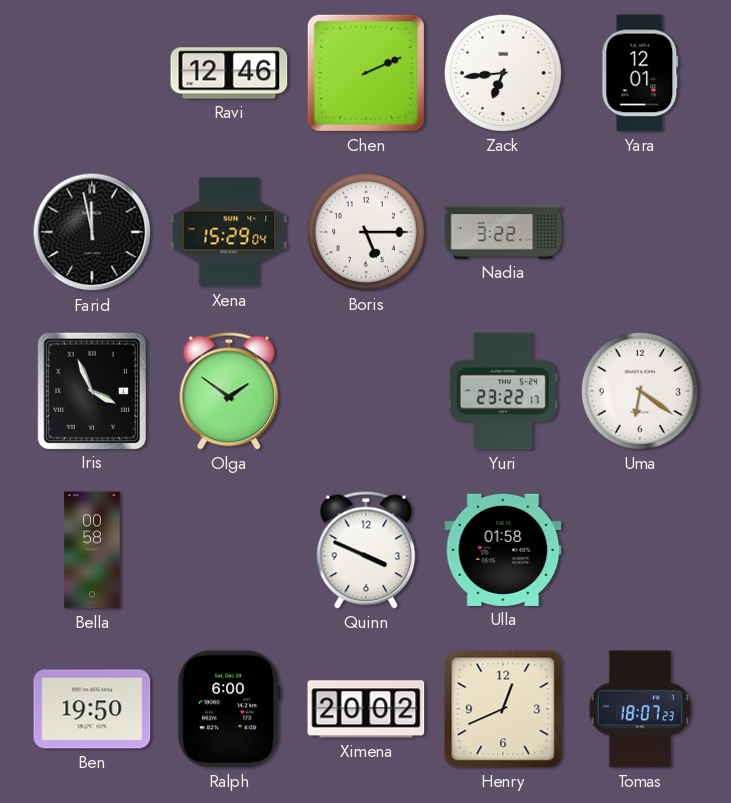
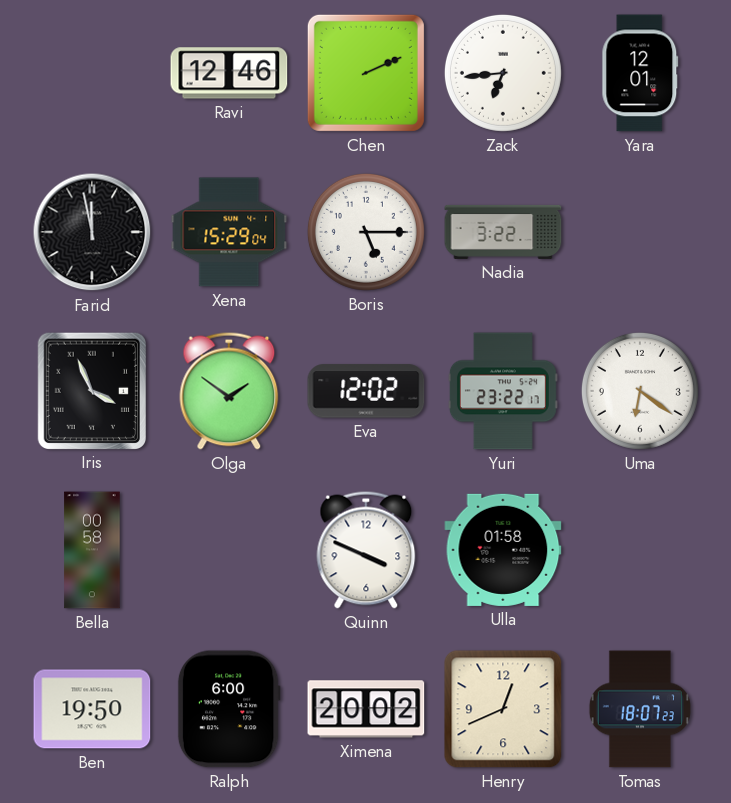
Eva: none -> 12:02 (366, 391)
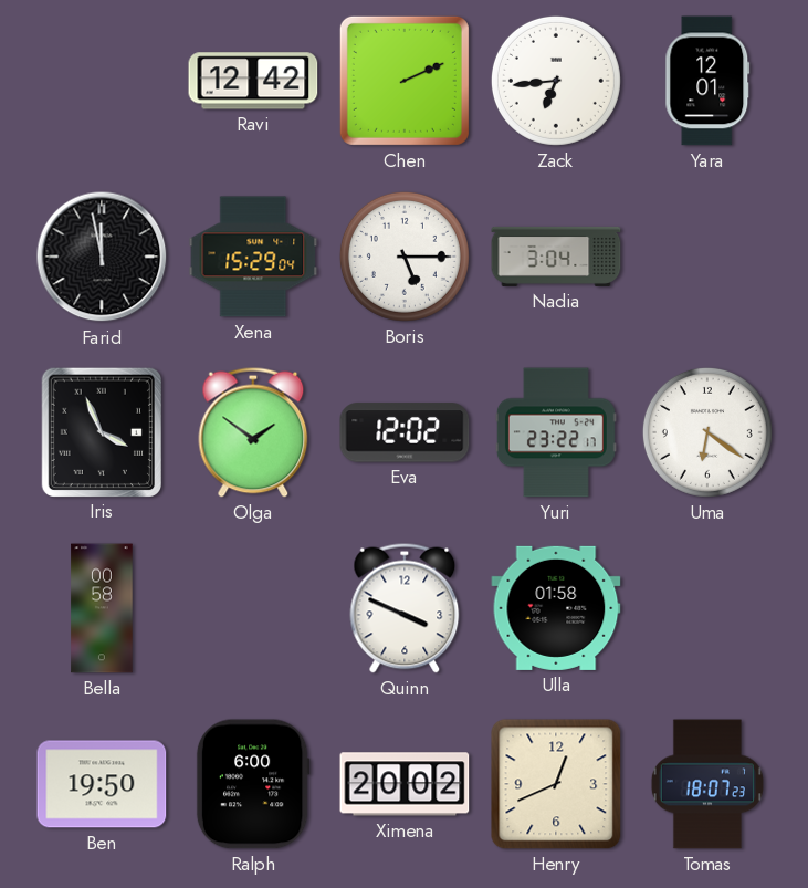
Ravi: 12:46 -> 12:42 (253, 81)
Nadia: 3:22 -> 3:04 (556, 257)
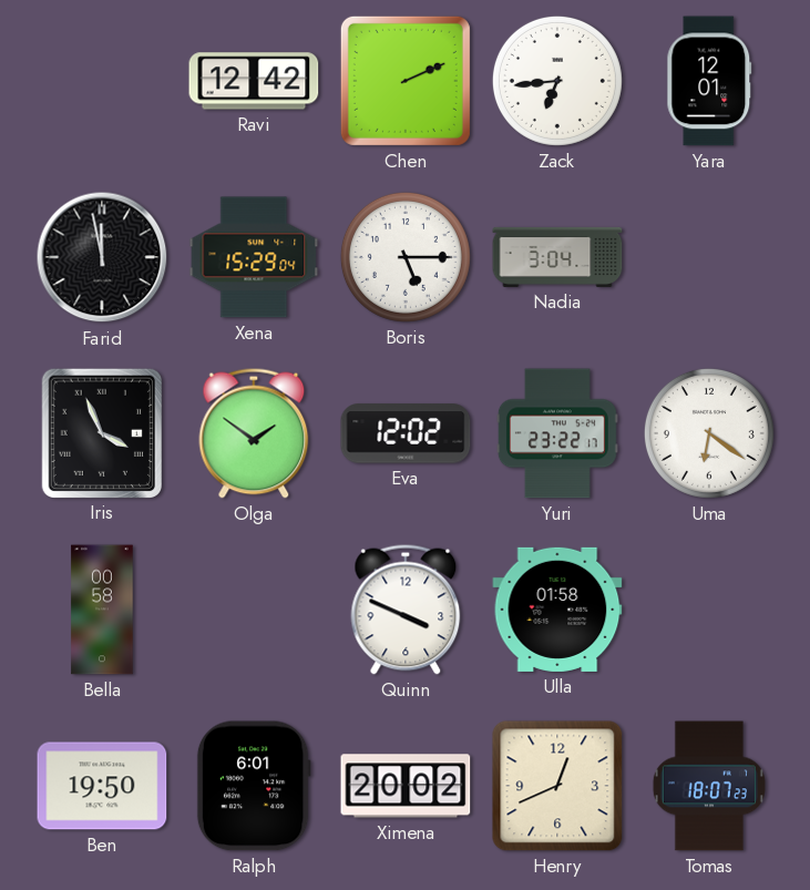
Ralph: 6:00 -> 6:01 (254, 786)
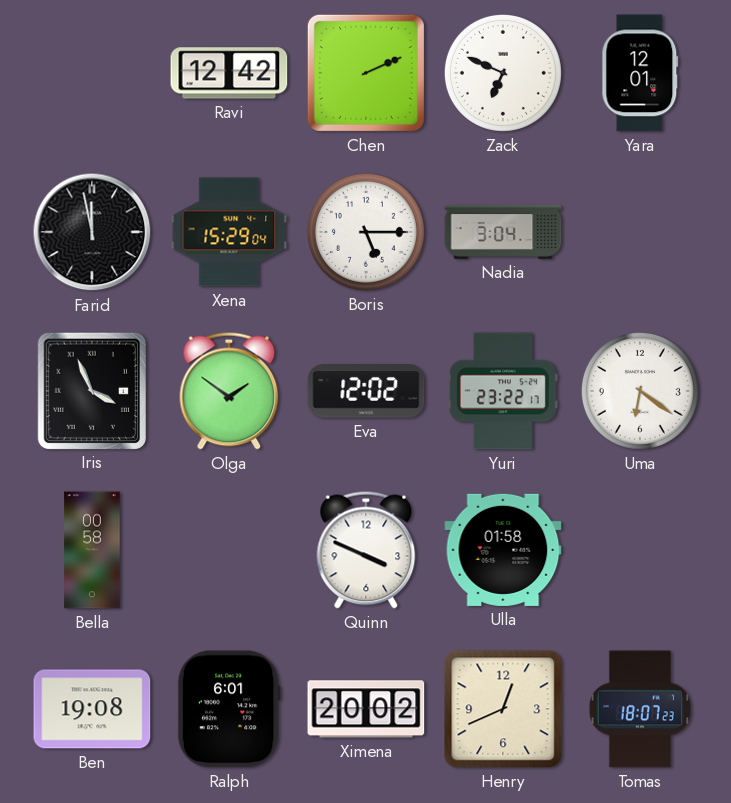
Zack: 6:44 -> 6:49 (503, 73)
Ben: 19:50 -> 19:08 (92, 709)
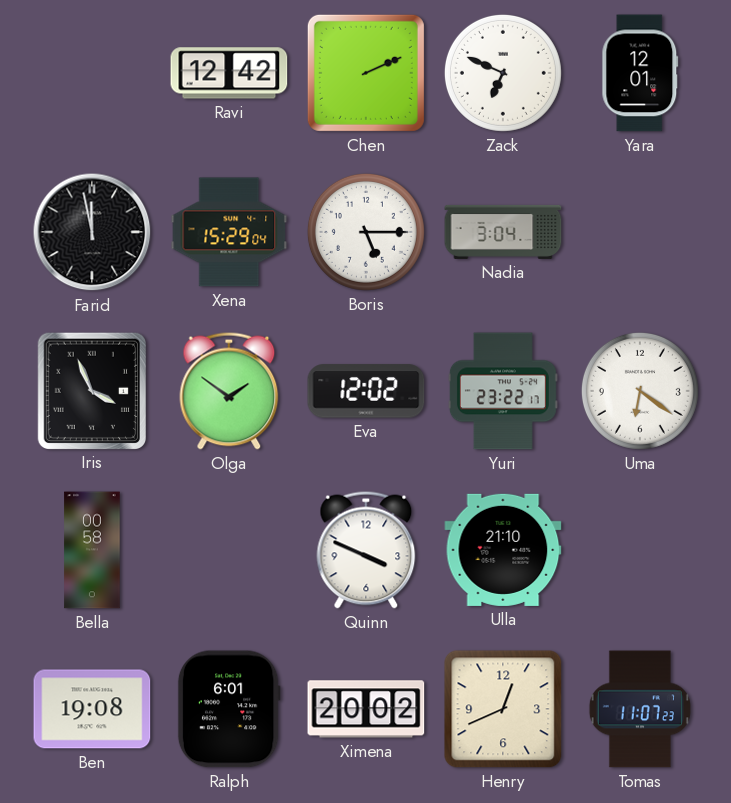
Ulla: 01:58 -> 21:10 (503, 550)
Tomas: 18:07 -> 11:07 (640, 709)
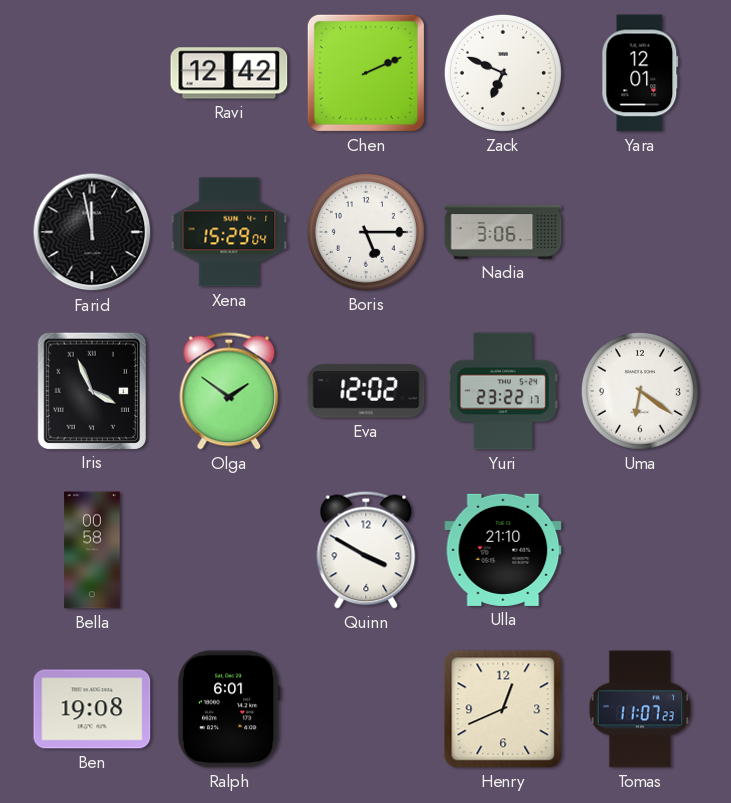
Nadia: 3:04 -> 3:06 (503, 232)
Quinn: 3:49 -> 3:50 (366, 550)
Ximena: 20:02 -> none (366, 709)
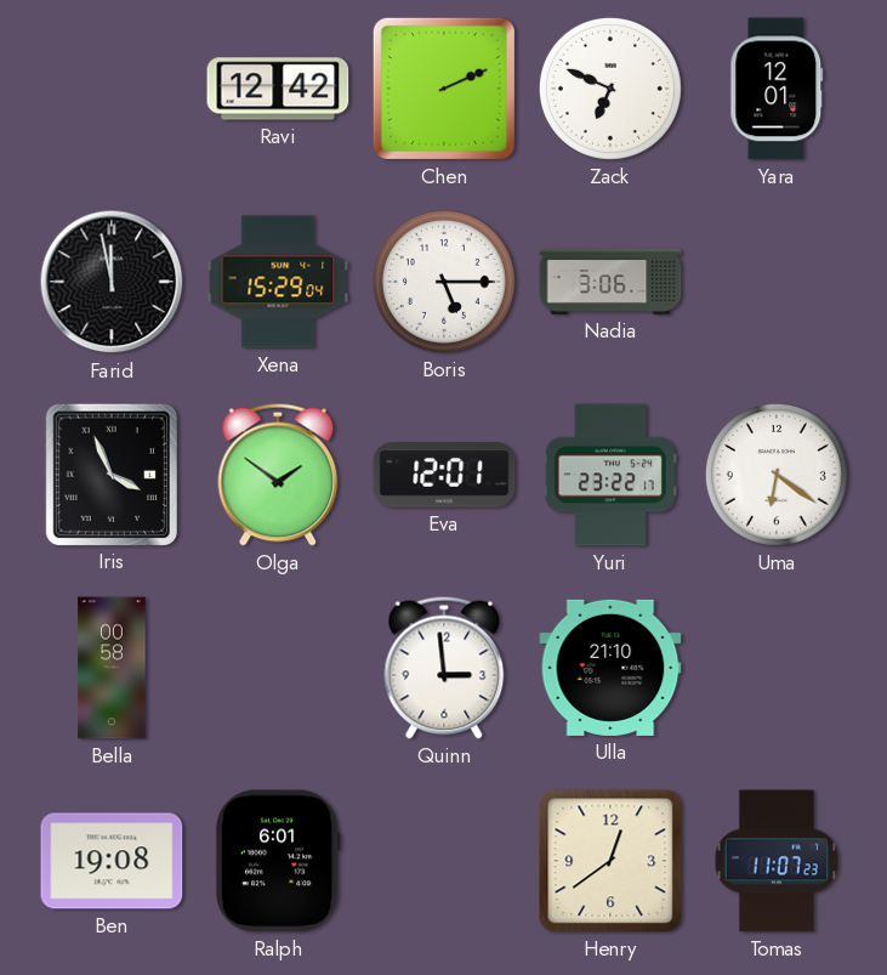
Eva: 12:02 -> 12:01 (444, 475)
Quinn: 3:50 -> 2:59 (444, 668)
Henry: 12:41 -> 12:39 (610, 861)
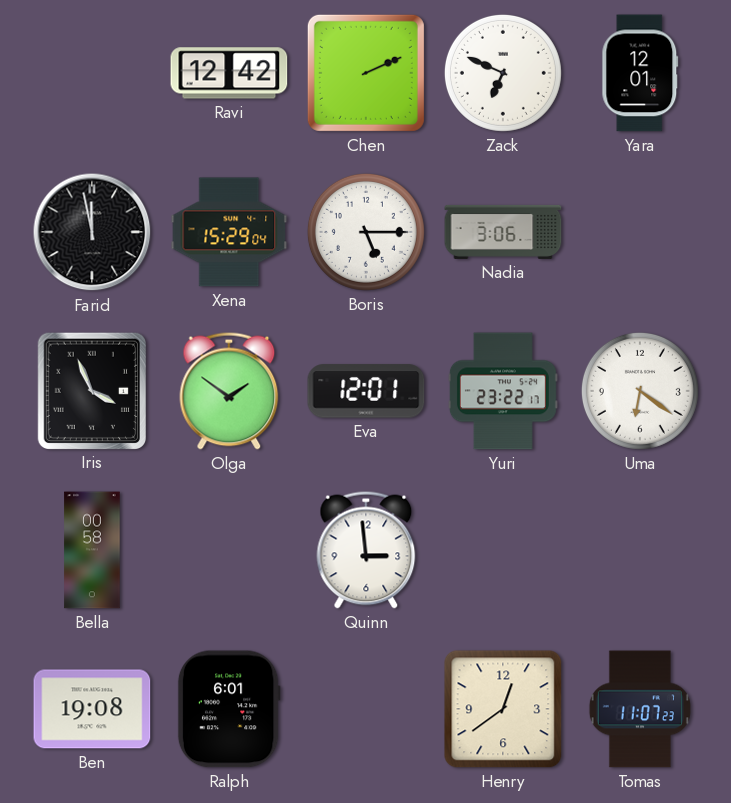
Ulla: 21:10 -> none (610, 668)
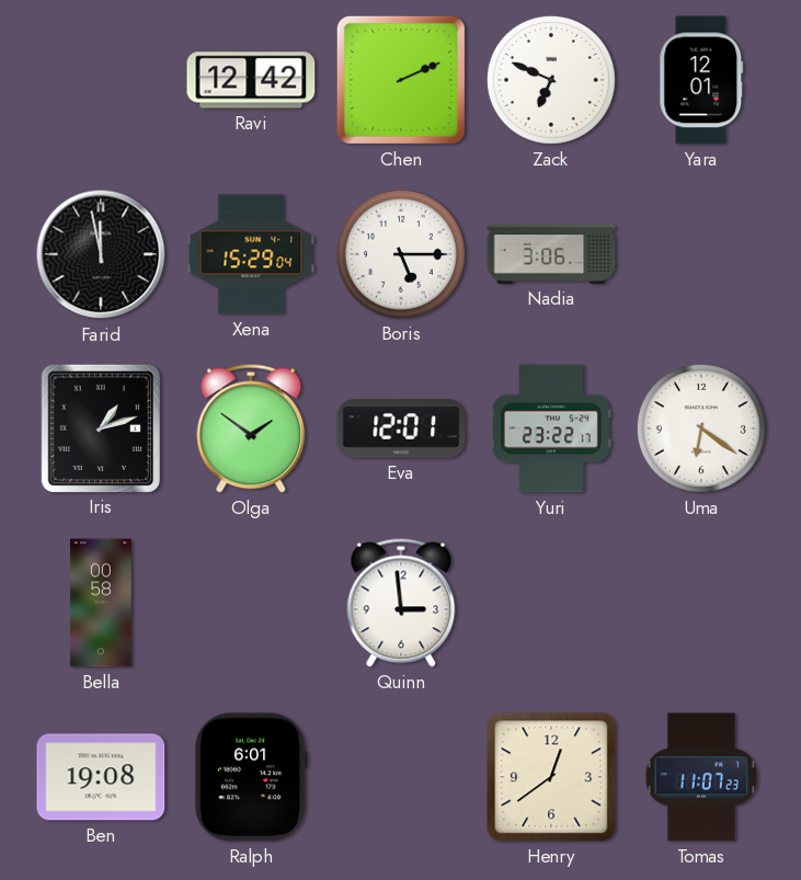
Iris: 3:56 -> 1:12 (100, 427)
